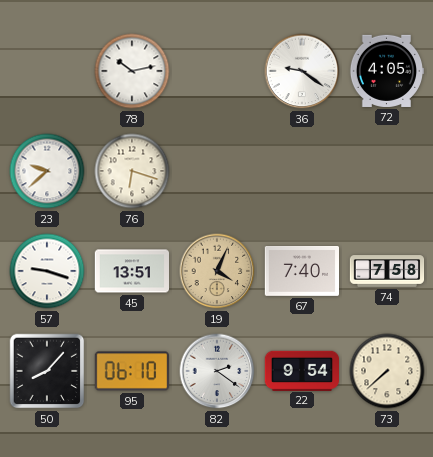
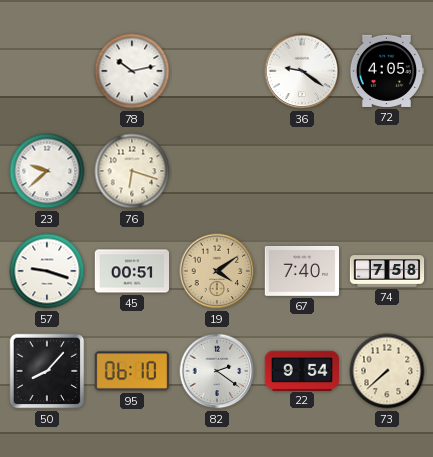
45: 13:51 -> 00:51 (132, 271)
19: 4:04 -> 4:09 (217, 271)
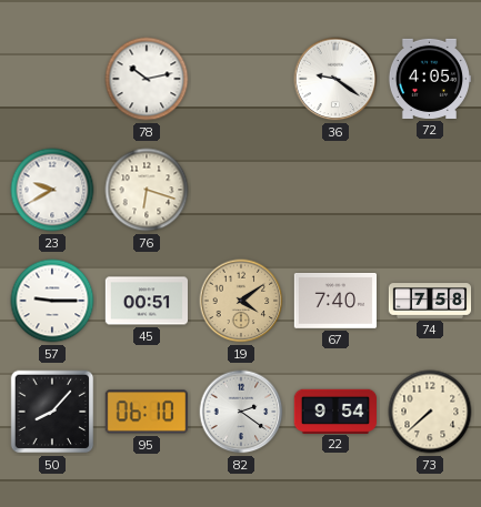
23: 9:38 -> 9:40 (52, 190)
57: 9:18 -> 9:15 (52, 301)
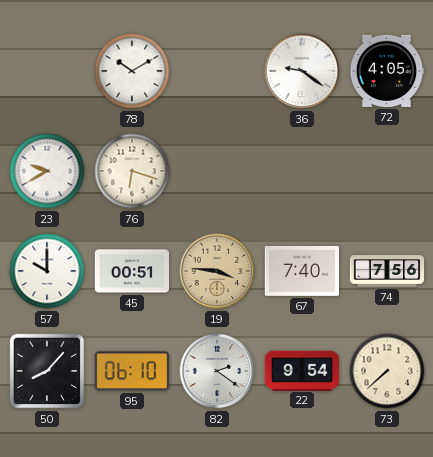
78: 10:13 -> 10:10 (132, 71)
57: 9:15 -> 10:00 (47, 271)
19: 4:09 -> 3:46 (217, 271)
74: 7:58 -> 7:56 (387, 271)
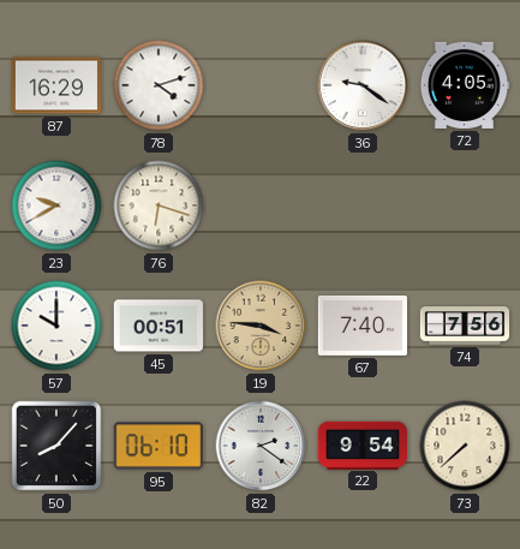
87: none -> 16:29 (56, 85)
78: 10:10 -> 4:12 (159, 85)
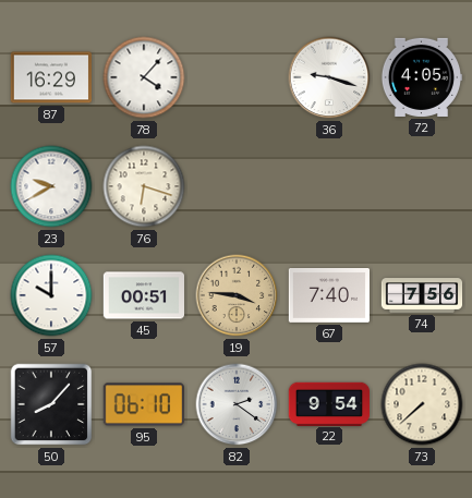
78: 4:12 -> 4:07 (144, 77)
36: 9:21 -> 9:18 (329, 77)
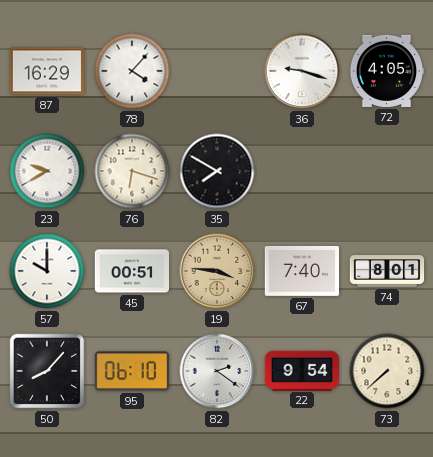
35: none -> 7:50 (217, 171)
74: 7:56 -> 8:01 (387, 271)
